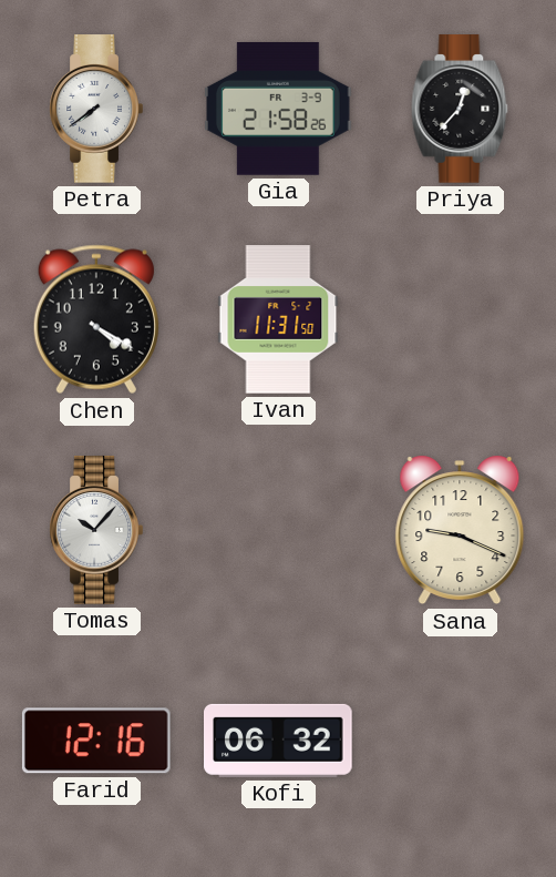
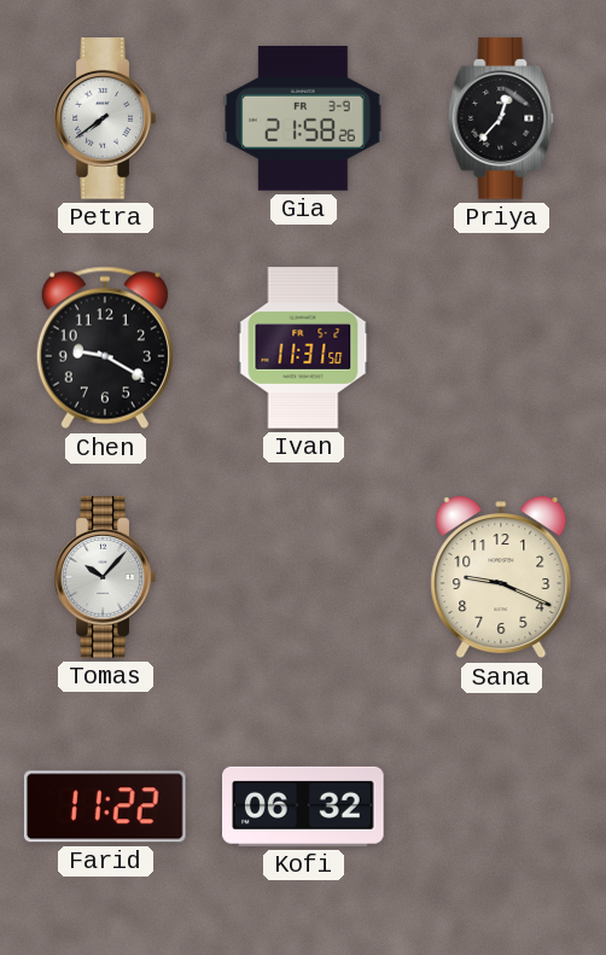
Chen: 4:20 -> 9:20 (105, 348)
Farid: 12:16 -> 11:22 (105, 806)
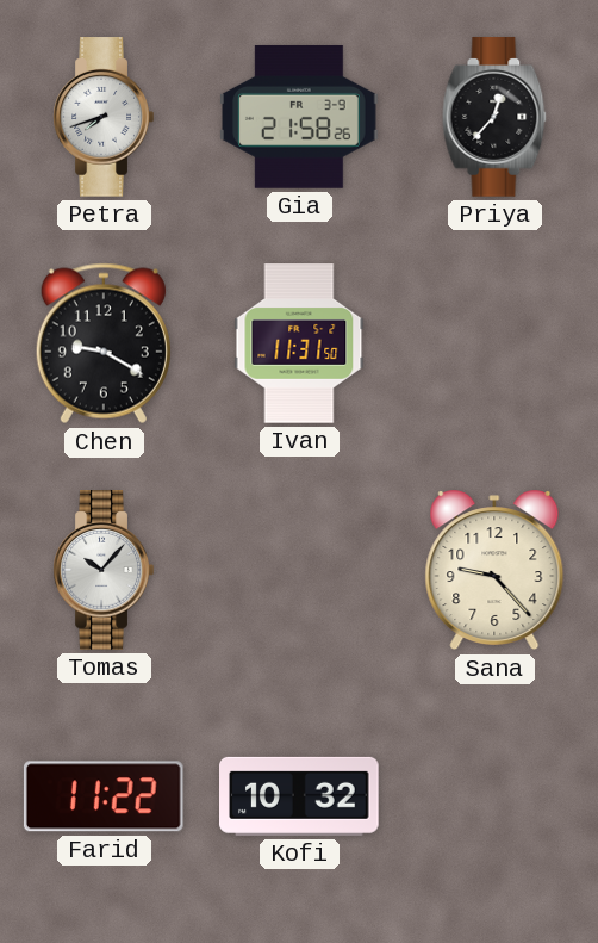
Petra: 7:39 -> 7:42 (104, 117)
Sana: 9:19 -> 9:23 (494, 570)
Kofi: 06:32 -> 10:32 (299, 796)
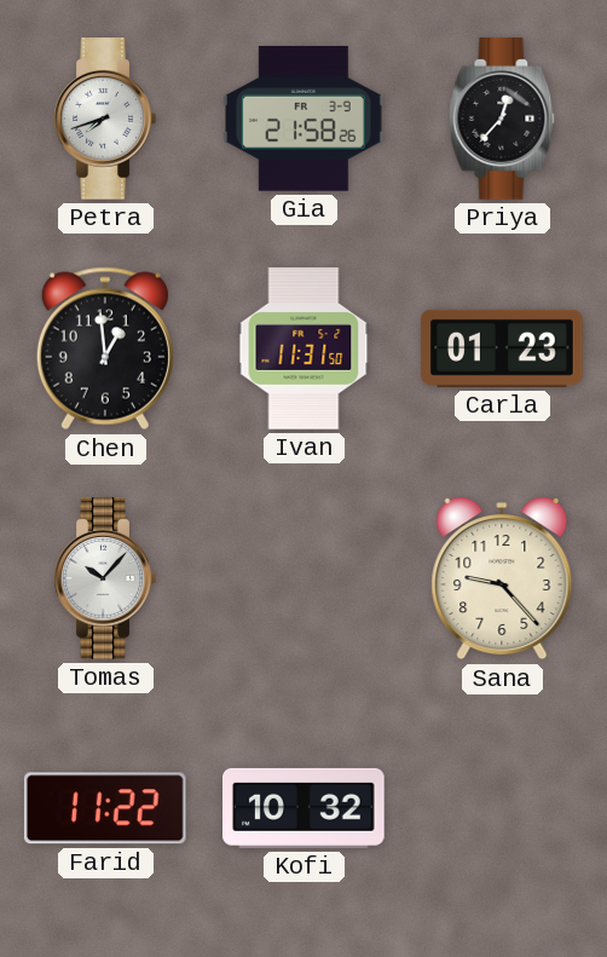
Chen: 9:20 -> 12:59 (105, 348)
Carla: none -> 01:23 (502, 348)
